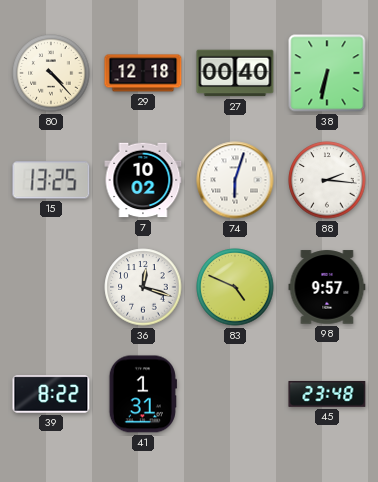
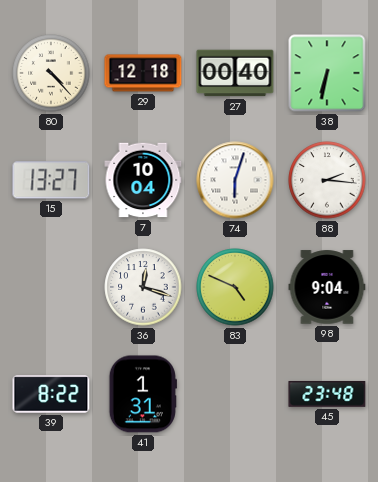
15: 13:25 -> 13:27 (51, 180)
7: 10:02 -> 10:04 (143, 180)
98: 9:57 -> 9:04 (327, 287)
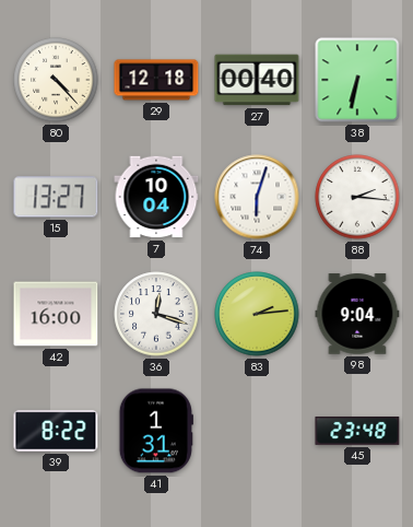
42: none -> 16:00 (56, 314)
83: 4:49 -> 2:14 (257, 314)
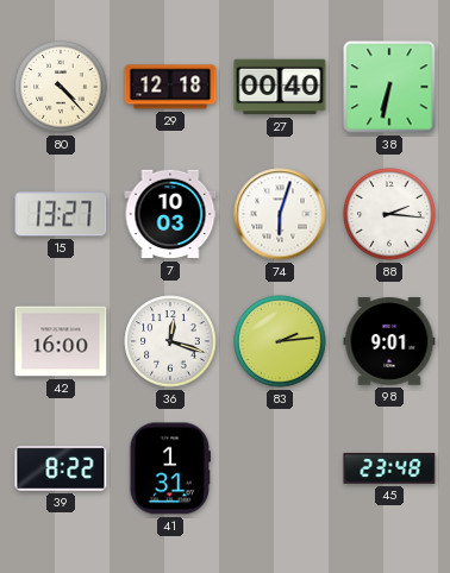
7: 10:04 -> 10:03 (170, 214)
98: 9:04 -> 9:01 (389, 341)
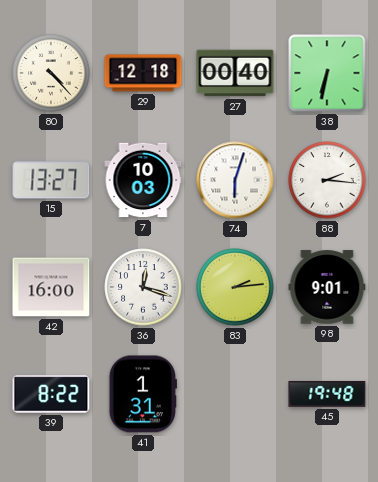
45: 23:48 -> 19:48 (327, 394)
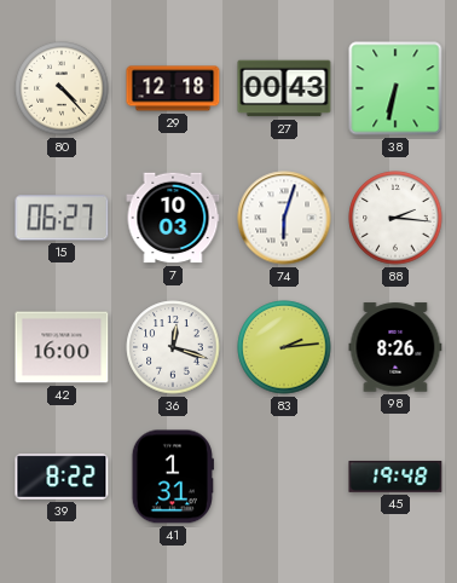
27: 00:40 -> 00:43 (284, 88)
15: 13:27 -> 06:27 (62, 218)
98: 9:01 -> 8:26 (395, 347)
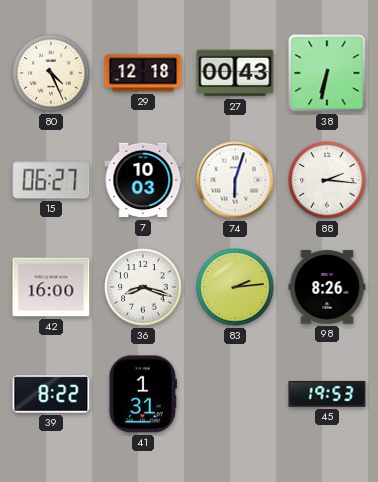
80: 4:23 -> 4:26 (51, 73)
36: 12:18 -> 8:18 (143, 287)
45: 19:48 -> 19:53 (327, 394)
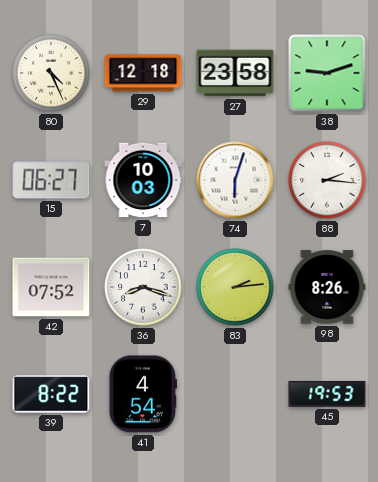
27: 00:43 -> 23:58 (235, 73)
38: 6:32 -> 9:12 (327, 73)
42: 16:00 -> 07:52 (51, 287)
41: 1:31 -> 4:54 (143, 394)
